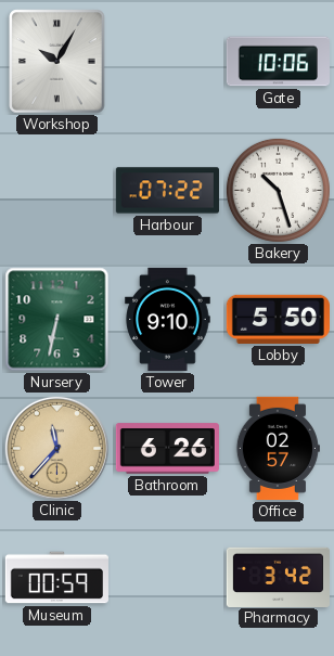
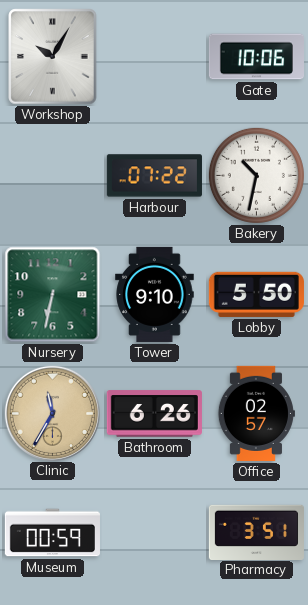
Bakery: 10:27 -> 10:32 (256, 175)
Clinic: 11:37 -> 11:35 (52, 413)
Pharmacy: 3:42 -> 3:51 (256, 532)
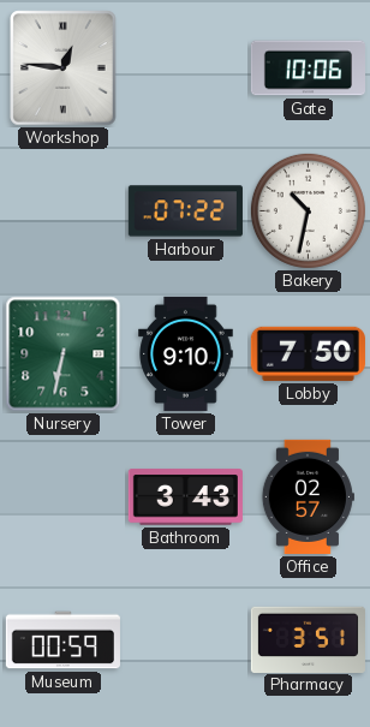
Workshop: 10:05 -> 12:46 (64, 68)
Lobby: 5:50 -> 7:50 (308, 353)
Clinic: 11:35 -> none (52, 413)
Bathroom: 6:26 -> 3:43 (185, 497)
